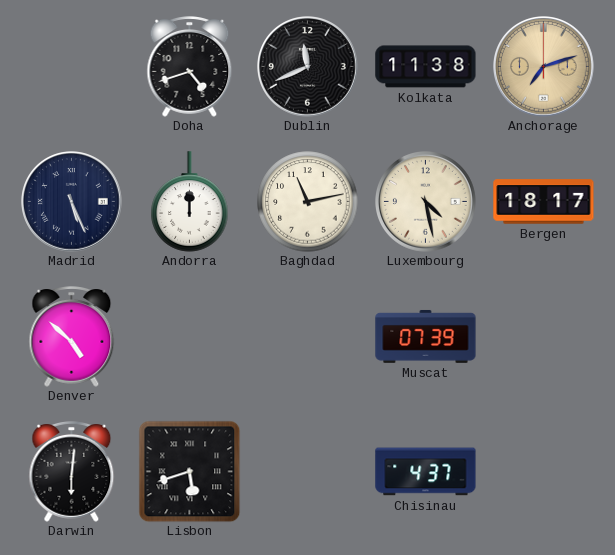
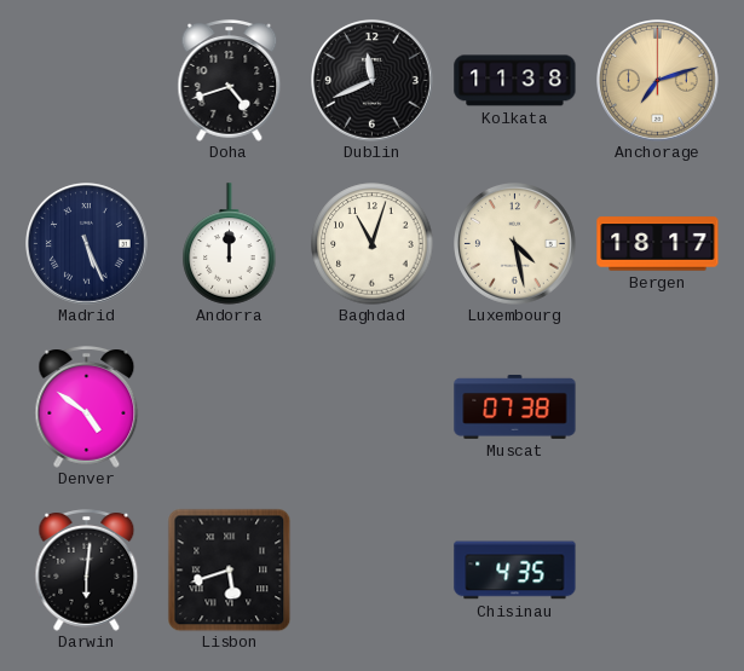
Baghdad: 11:13 -> 11:03 (373, 244)
Denver: 4:52 -> 4:51 (87, 407)
Muscat: 07:39 -> 07:38 (515, 407)
Chisinau: 4:37 -> 4:35 (515, 571)
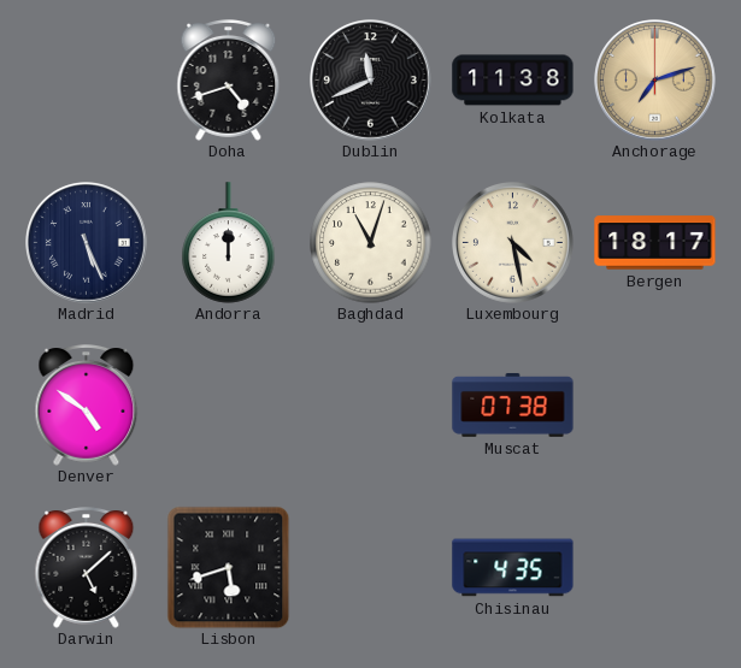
Darwin: 6:01 -> 5:08 (87, 568)
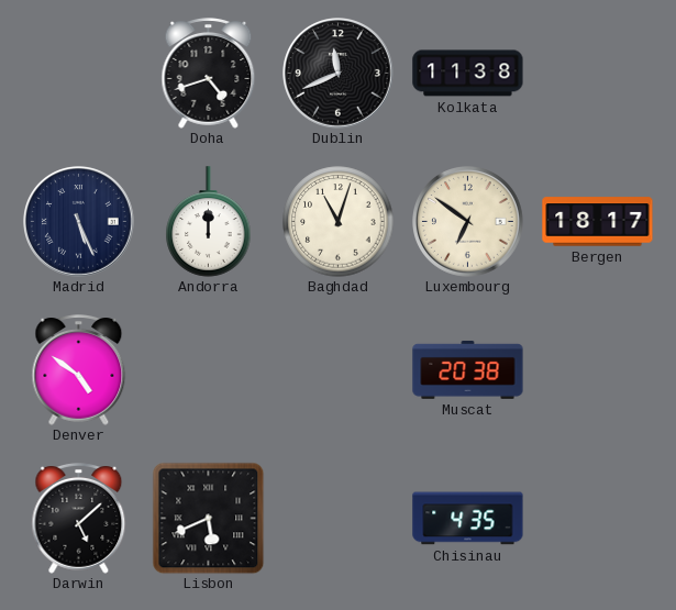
Anchorage: 7:12 -> none (655, 81)
Luxembourg: 4:28 -> 6:51 (468, 222)
Muscat: 07:38 -> 20:38 (468, 370)
Lisbon: 5:42 -> 5:41 (208, 518)
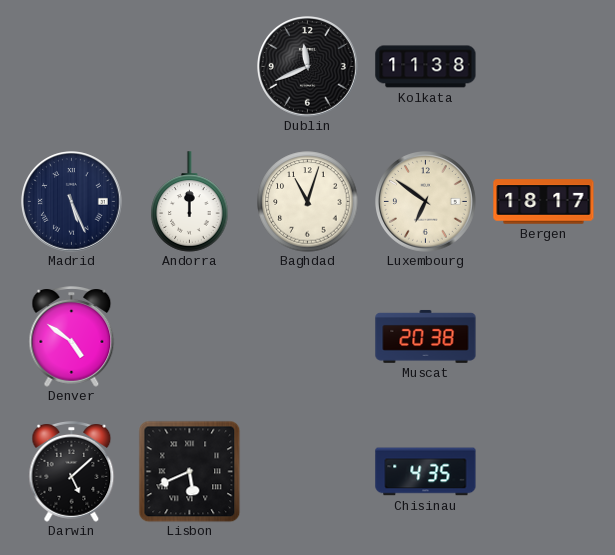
Doha: 4:42 -> none (209, 74)
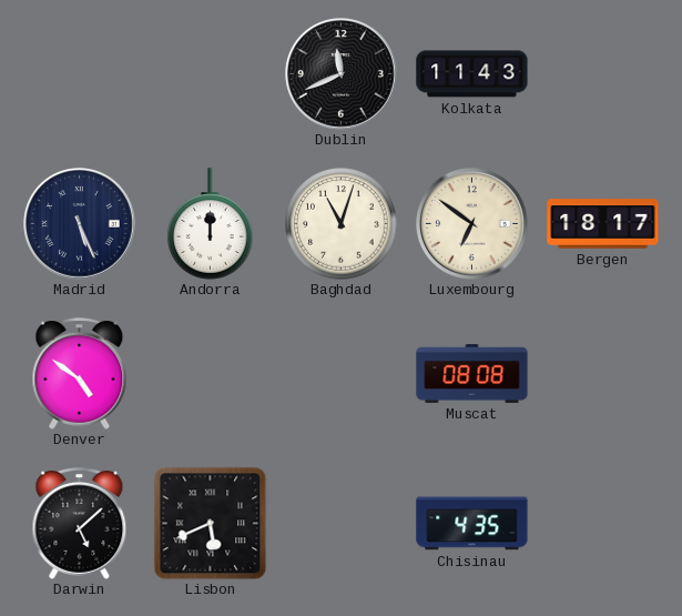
Kolkata: 11:38 -> 11:43 (472, 74)
Muscat: 20:38 -> 08:08 (472, 374)
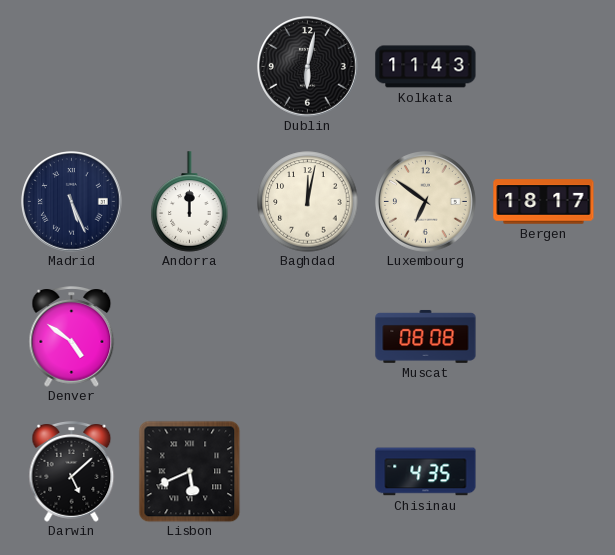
Dublin: 11:41 -> 6:02 (308, 67)
Baghdad: 11:03 -> 12:02 (308, 202)
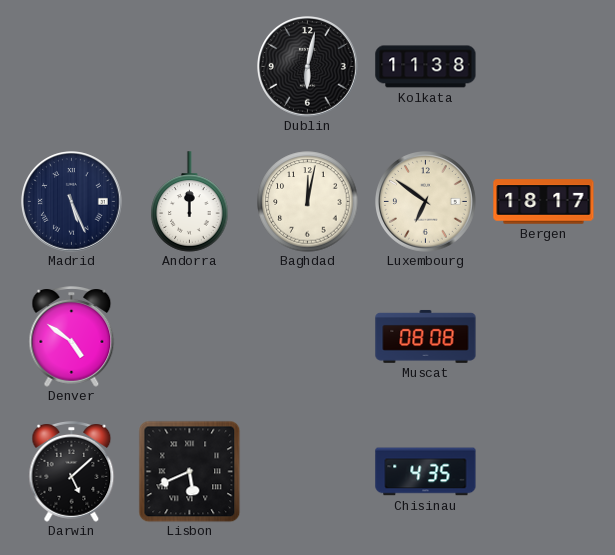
Kolkata: 11:43 -> 11:38 (426, 67)
